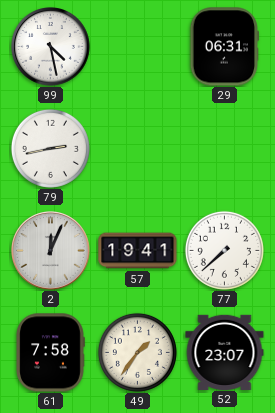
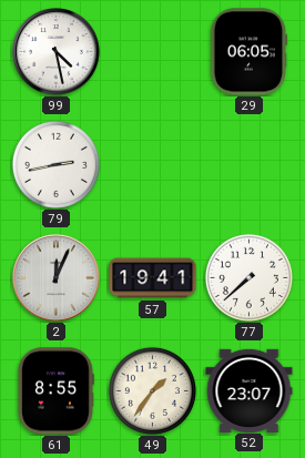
29: 06:31 -> 06:05 (248, 52)
61: 7:58 -> 8:55 (55, 391)
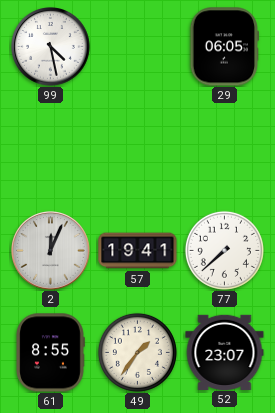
79: 2:43 -> none (55, 164)
